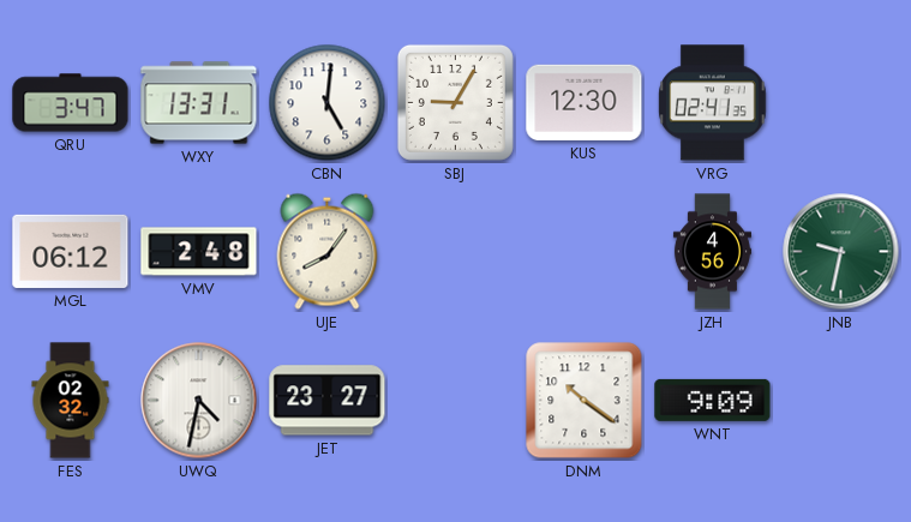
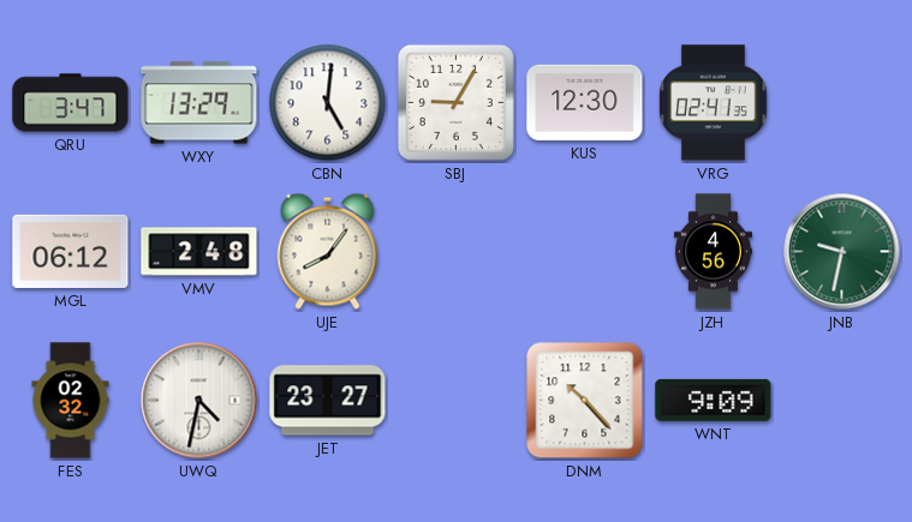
WXY: 13:31 -> 13:29 (199, 103)
DNM: 10:21 -> 10:23 (585, 401)
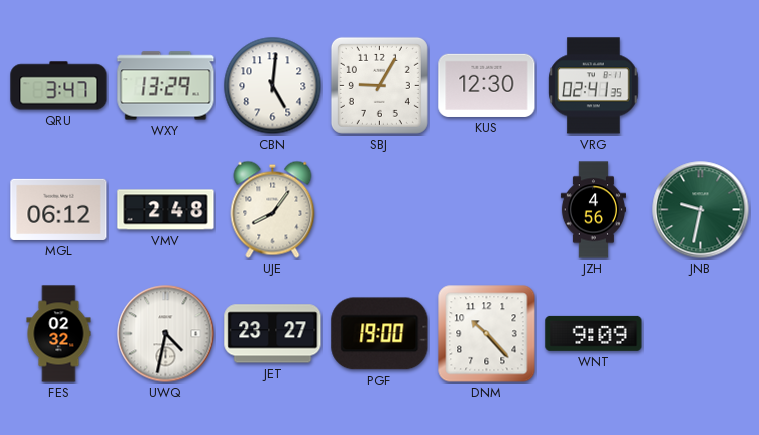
PGF: none -> 19:00 (380, 334)
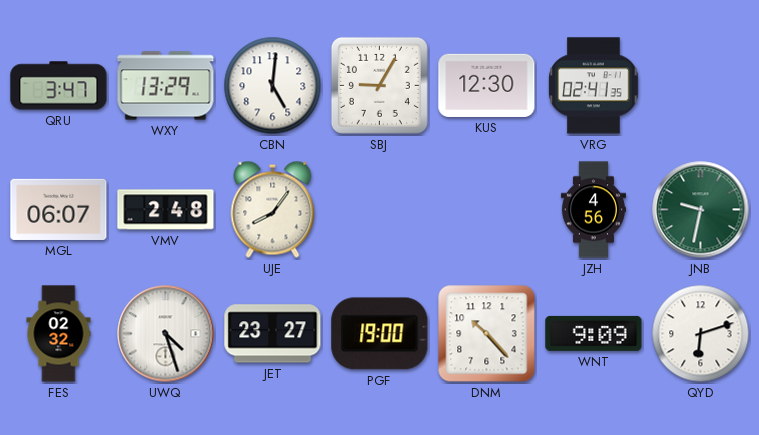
MGL: 06:12 -> 06:07 (59, 209)
UWQ: 4:32 -> 4:27 (166, 334)
QYD: none -> 6:12 (701, 334)
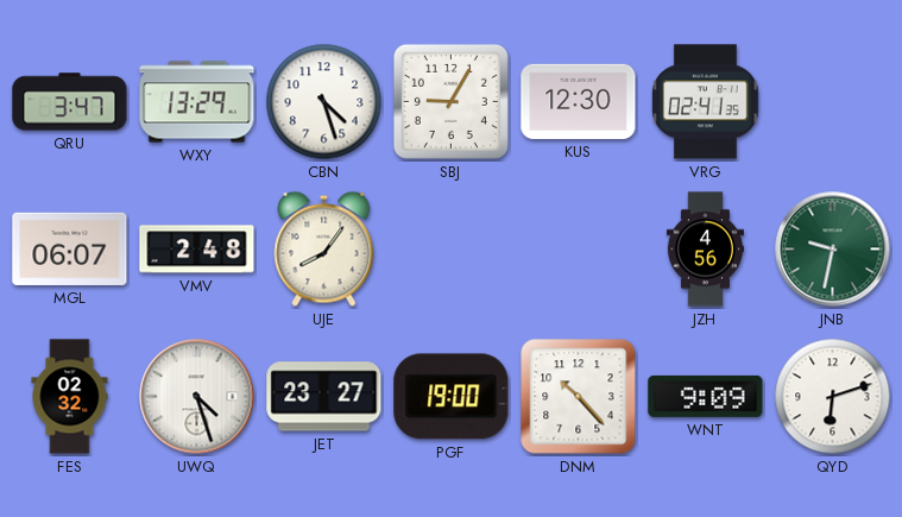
CBN: 5:01 -> 4:27 (324, 102)
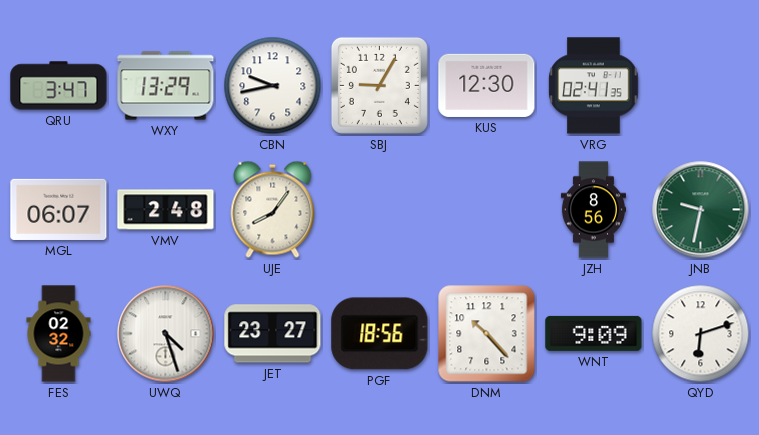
CBN: 4:27 -> 9:43 (273, 86)
JZH: 4:56 -> 8:56 (593, 210)
PGF: 19:00 -> 18:56 (380, 334)
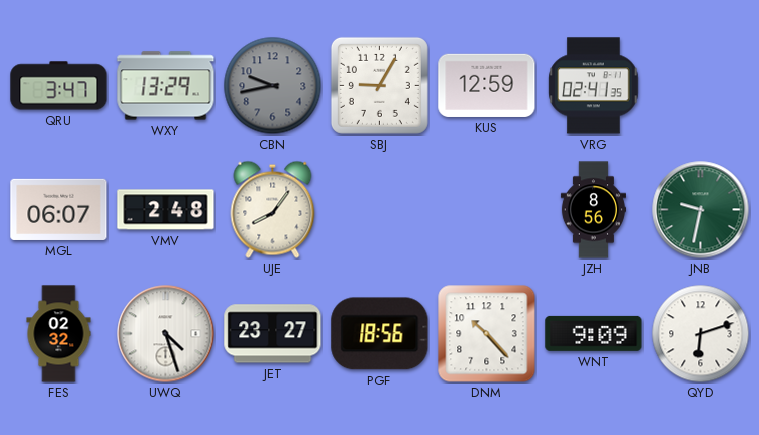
CBN dial: white -> grey (273, 86)
KUS: 12:30 -> 12:59 (487, 85)
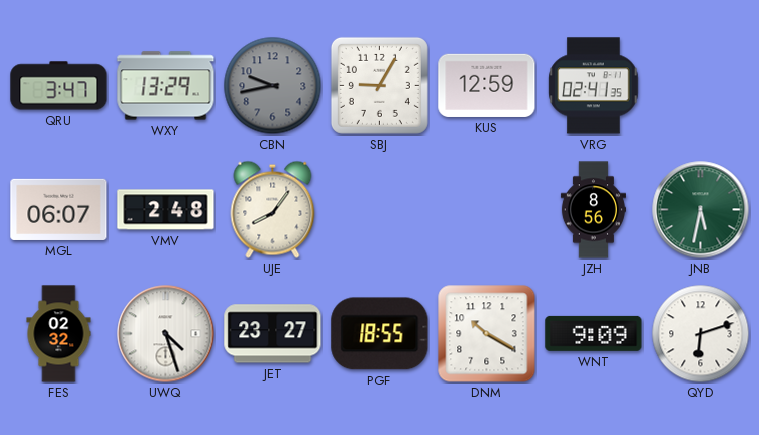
JNB: 9:32 -> 5:32 (701, 210)
PGF: 18:56 -> 18:55 (380, 334)
DNM: 10:23 -> 10:20 (487, 334)
